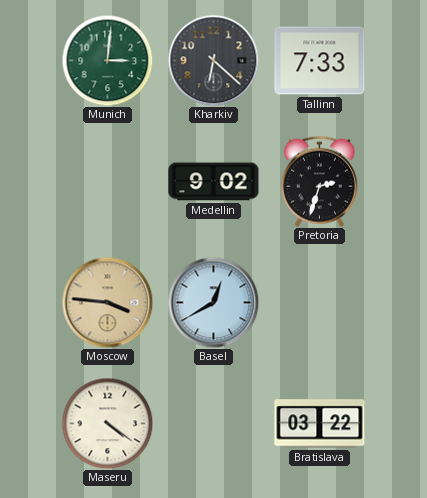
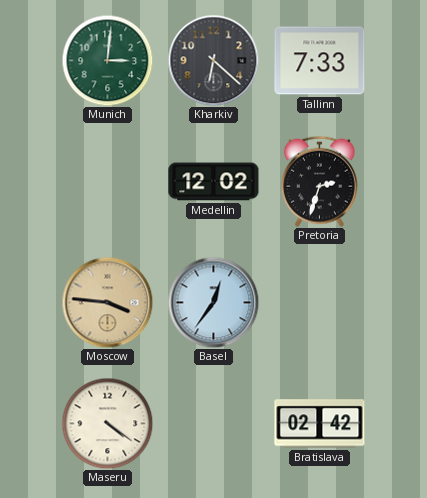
Medellin: 9:02 -> 12:02 (214, 182)
Basel: 12:40 -> 12:36 (213, 302)
Bratislava: 03:22 -> 02:42 (320, 424)
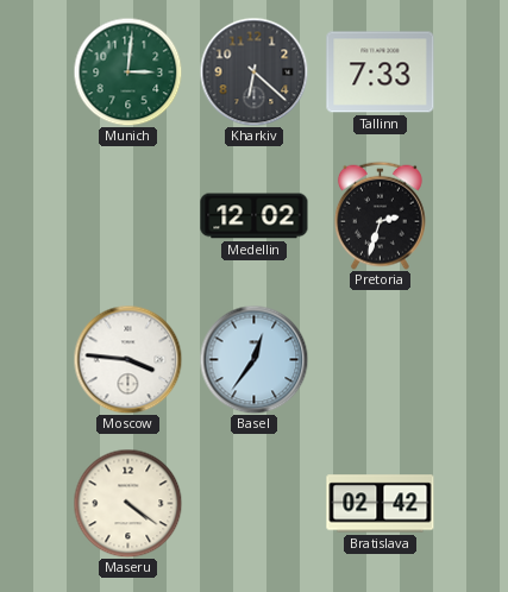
Moscow dial: champagne -> white (127, 359)
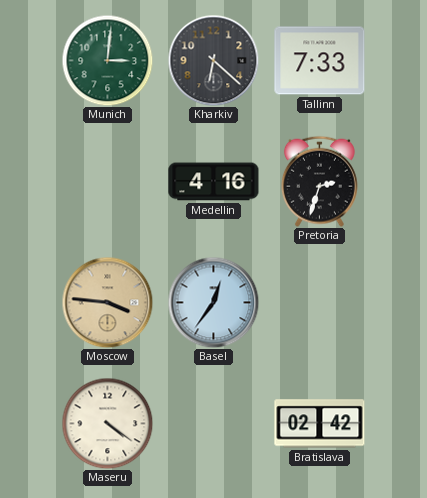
Medellin: 12:02 -> 4:16 (214, 182)
Moscow dial: white -> champagne (107, 302)
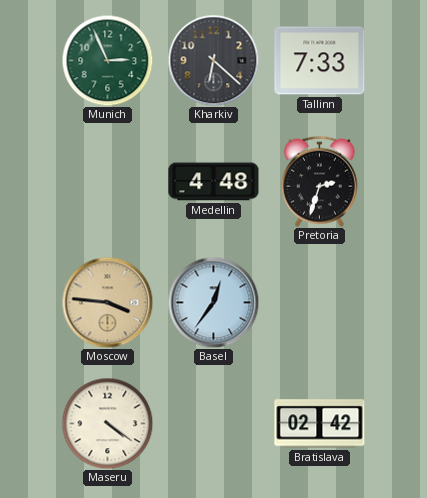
Munich: 3:01 -> 2:56 (107, 60)
Medellin: 4:16 -> 4:48 (214, 182)
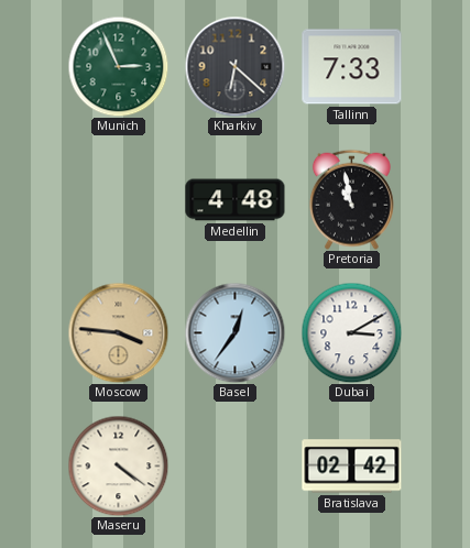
Pretoria: 2:33 -> 10:58 (351, 199)
Dubai: none -> 3:10 (351, 332)
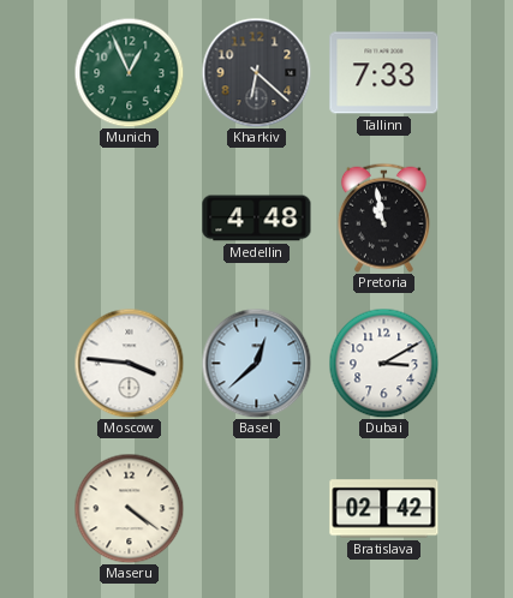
Munich: 2:56 -> 12:56 (129, 72)
Moscow dial: champagne -> white (129, 363)
Basel: 12:36 -> 12:38 (256, 363)
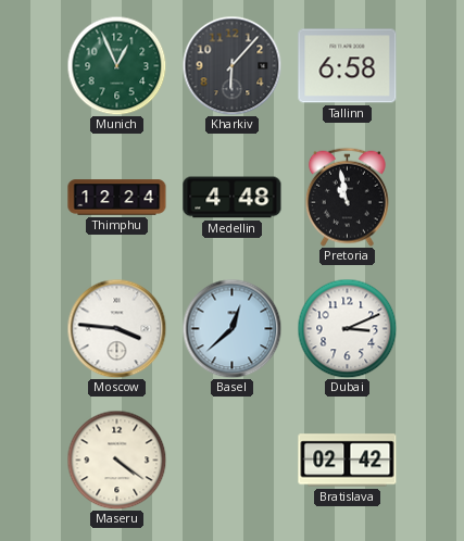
Kharkiv: 6:22 -> 6:07 (231, 65)
Tallinn: 7:33 -> 6:58 (348, 66)
Thimphu: none -> 12:24 (117, 198)
Dubai: 3:10 -> 3:11 (347, 328)
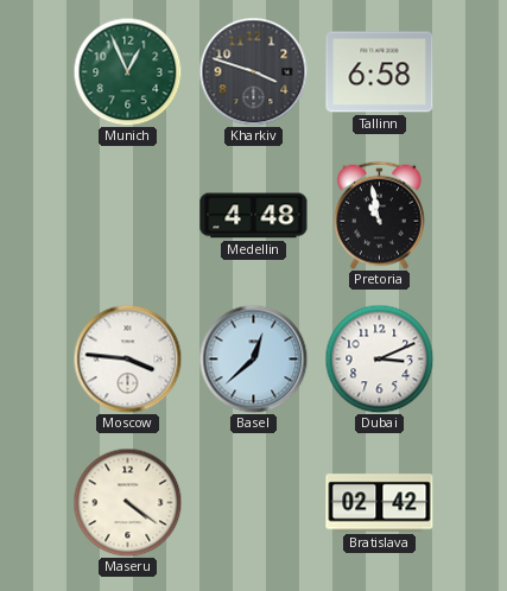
Kharkiv: 6:07 -> 3:48 (253, 71)
Thimphu: 12:24 -> none (117, 198)
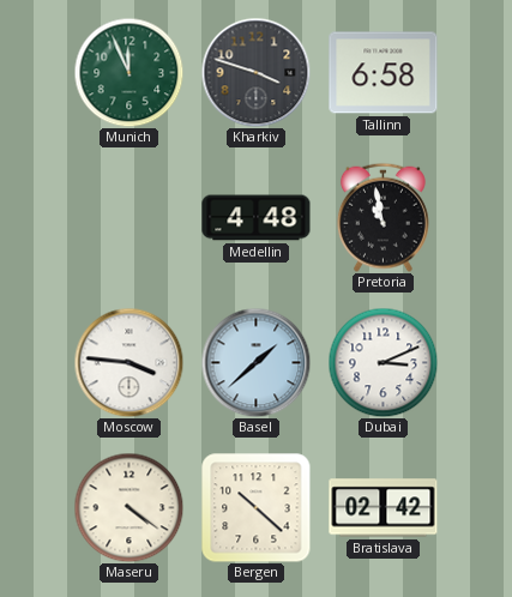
Munich: 12:56 -> 11:56 (128, 72)
Basel: 12:38 -> 1:38 (255, 362)
Bergen: none -> 10:22 (257, 508)
